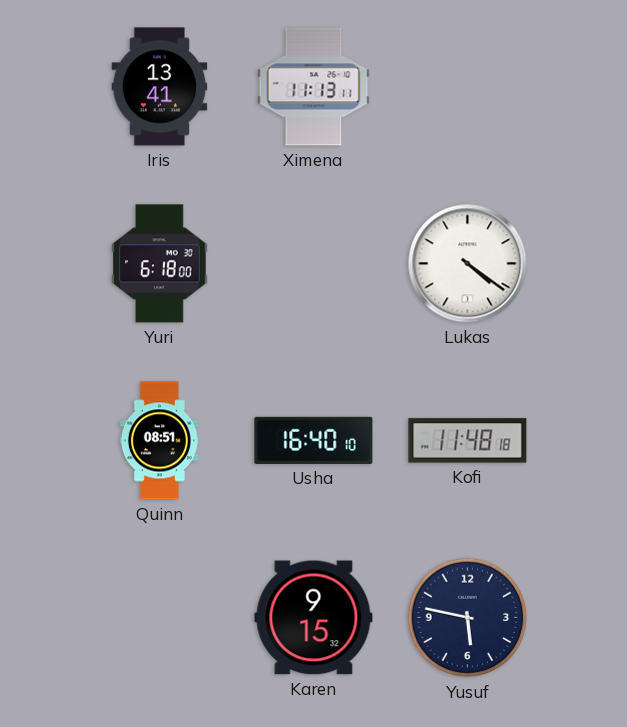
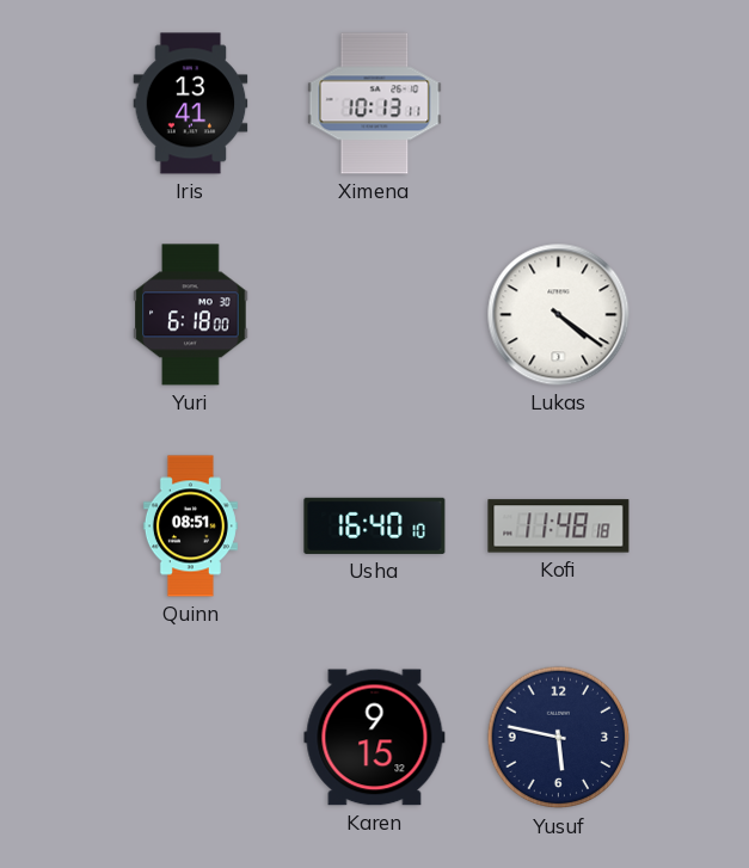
Ximena: 11:13 -> 10:13 (375, 104)
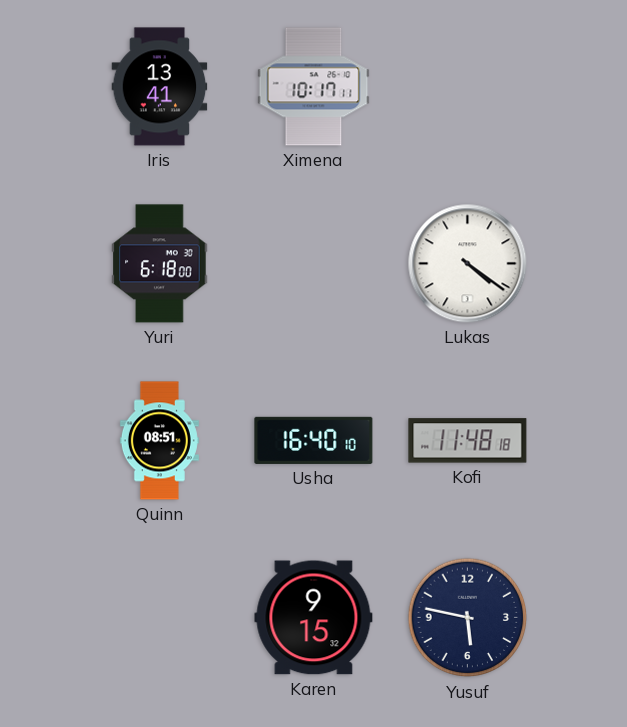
Ximena: 10:13 -> 10:17 (314, 87)
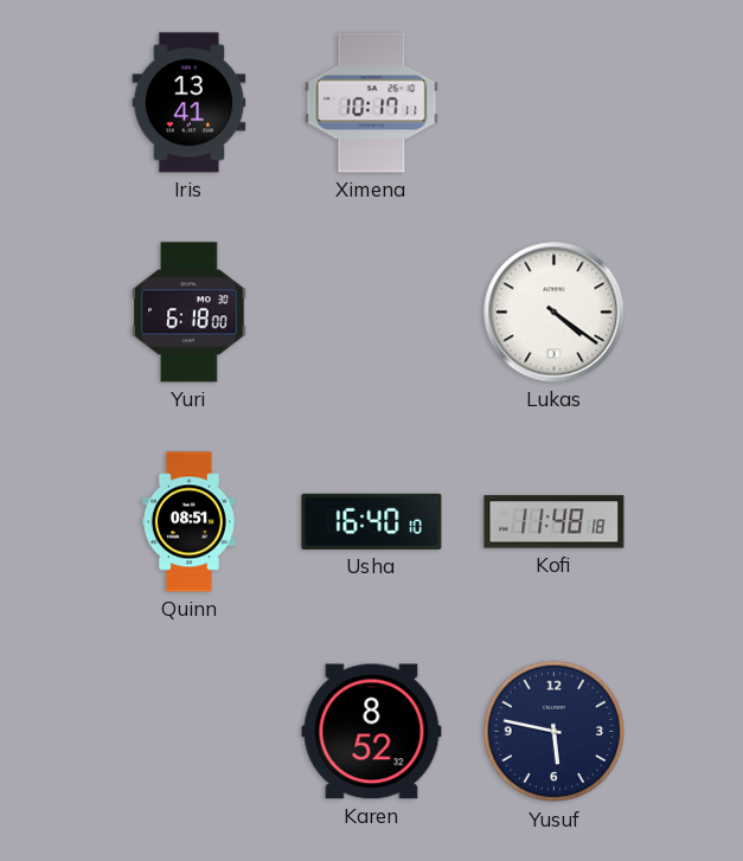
Karen: 9:15 -> 8:52 (372, 732)
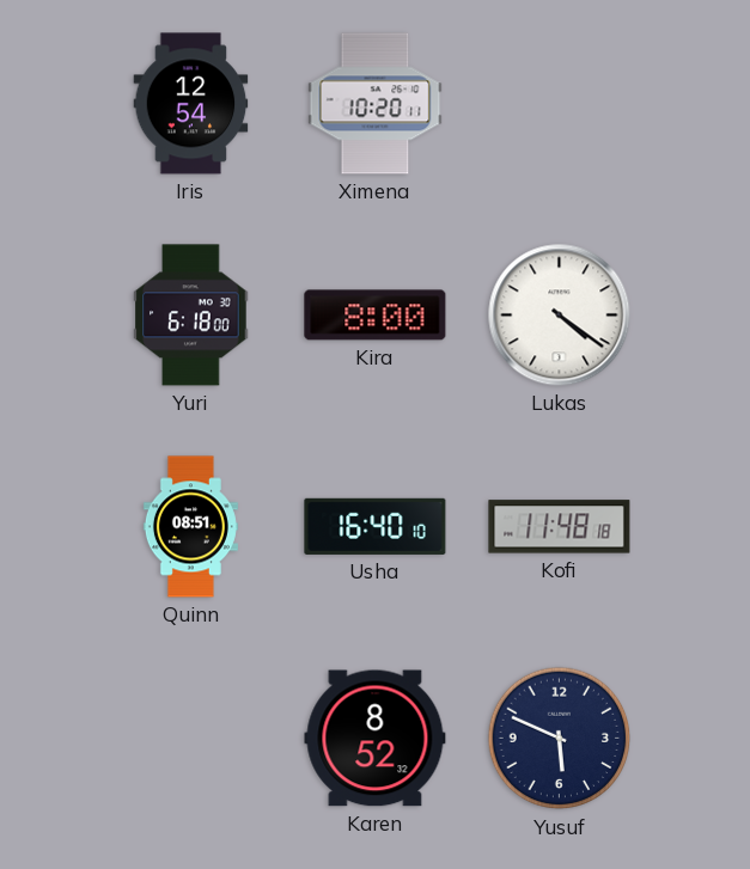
Iris: 13:41 -> 12:54 (191, 104)
Ximena: 10:17 -> 10:20 (376, 104)
Kira: none -> 8:00 (376, 316)
Yusuf: 5:47 -> 5:49 (560, 739)
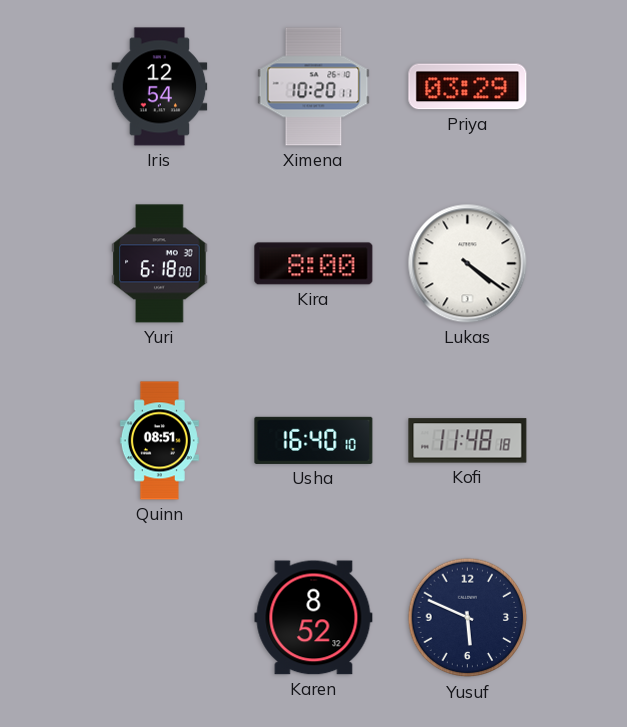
Priya: none -> 03:29 (468, 87)
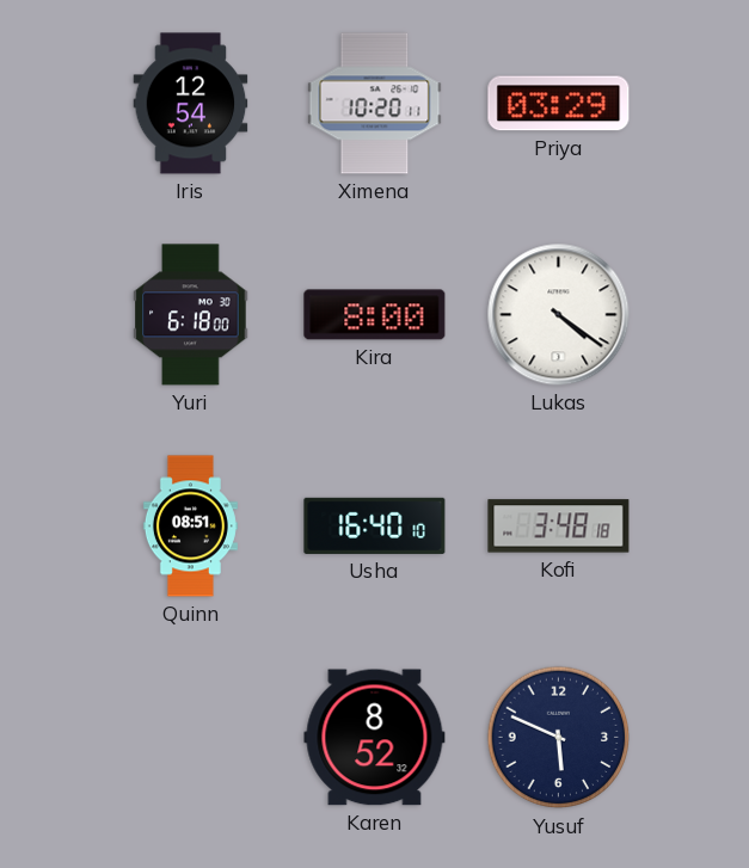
Kofi: 11:48 -> 3:48 (559, 527)
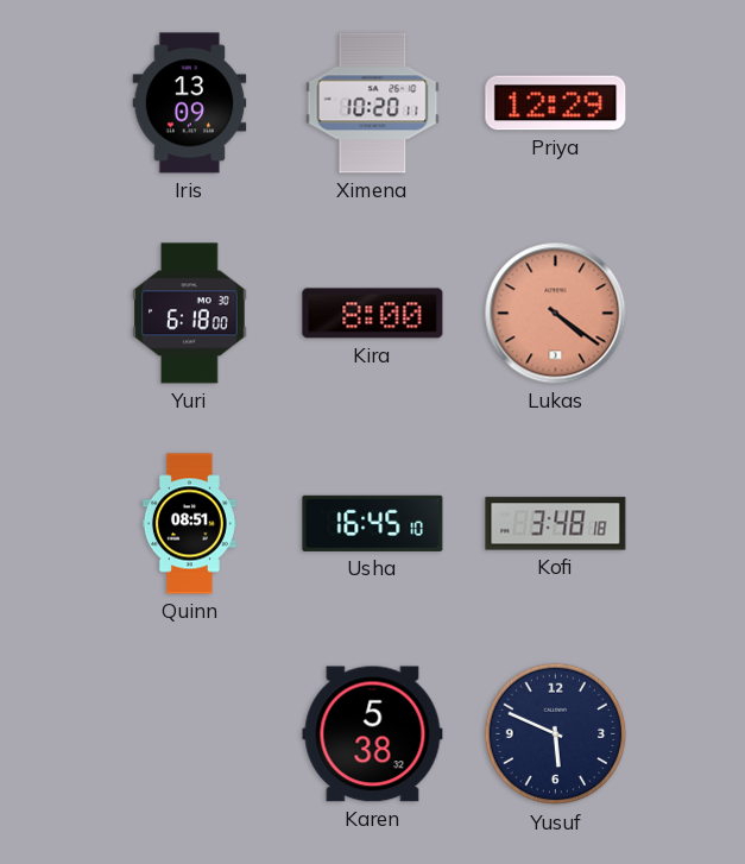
Iris: 12:54 -> 13:09 (190, 103)
Priya: 03:29 -> 12:29 (556, 103)
Lukas dial: white -> salmon (556, 314)
Usha: 16:40 -> 16:45 (373, 523)
Karen: 8:52 -> 5:38 (373, 734)
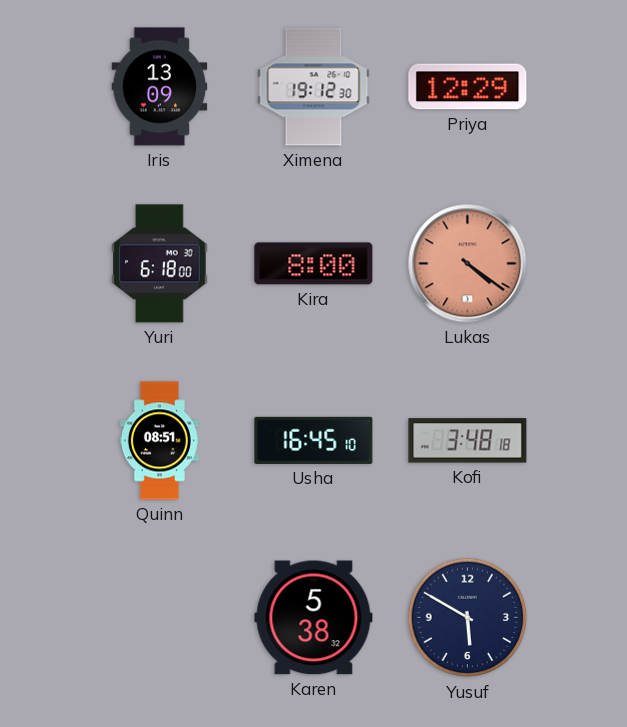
Ximena: 10:20 -> 19:12 (314, 87)
Yusuf: 5:49 -> 5:50 (468, 618)
